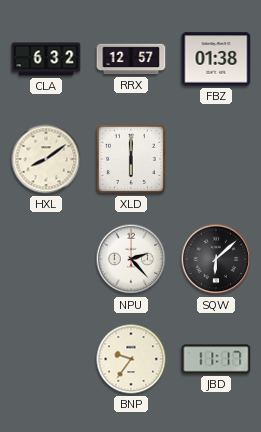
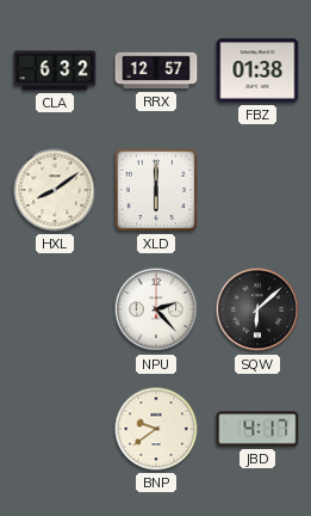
BNP: 9:36 -> 9:39 (156, 429)
JBD: 11:17 -> 4:17 (257, 429)
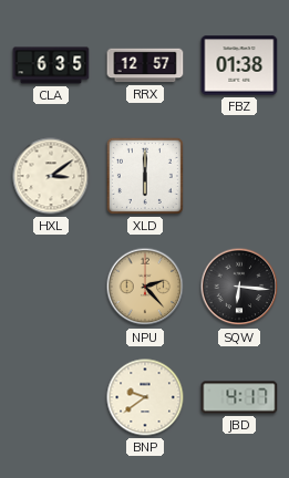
CLA: 6:32 -> 6:35 (51, 65)
HXL: 8:09 -> 3:09 (51, 176)
NPU dial: white -> champagne (145, 287)
SQW: 6:08 -> 6:16 (239, 287)
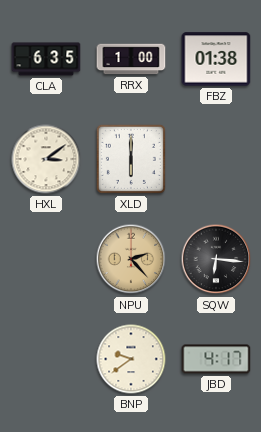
RRX: 12:57 -> 1:00 (131, 59)
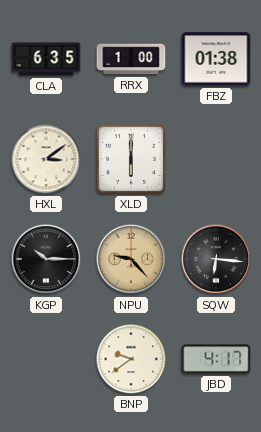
KGP: none -> 10:15 (46, 259)
NPU: 2:23 -> 9:23 (131, 259)
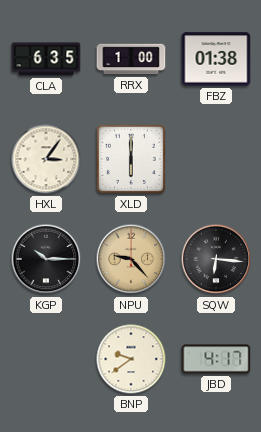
HXL: 3:09 -> 3:06 (46, 159)
